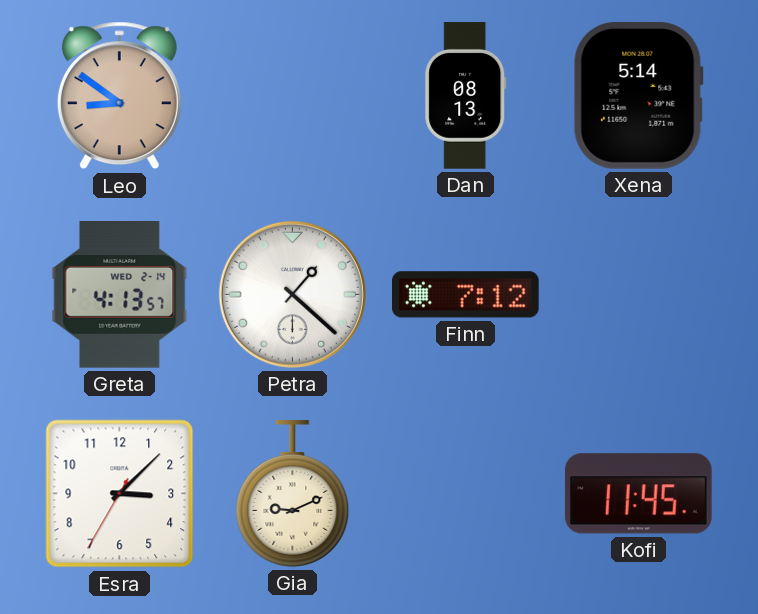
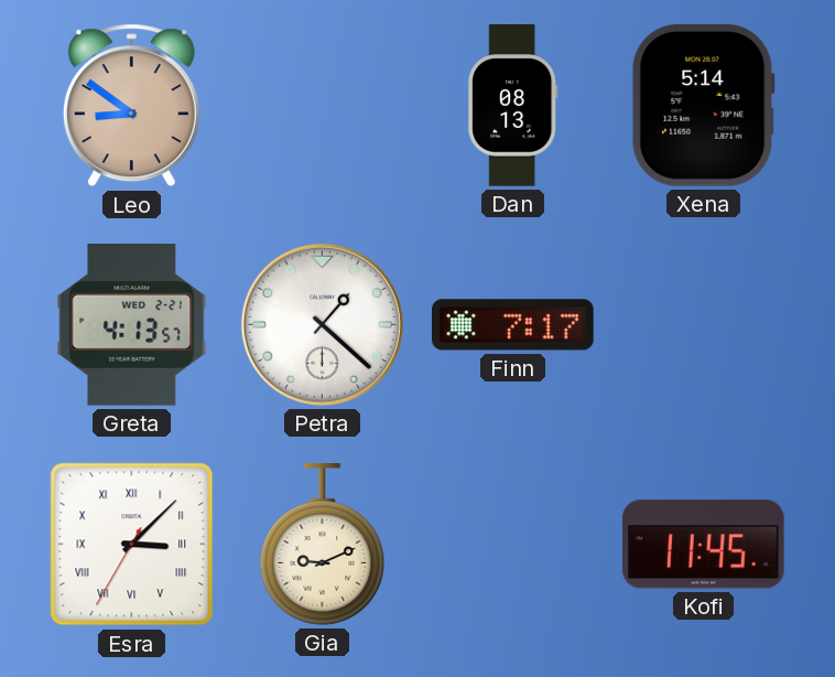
Greta date: WED 2-14 -> WED 2-21 (132, 325)
Finn: 7:12 -> 7:17 (513, 325)
Esra numerals: Arabic -> Roman (132, 545)
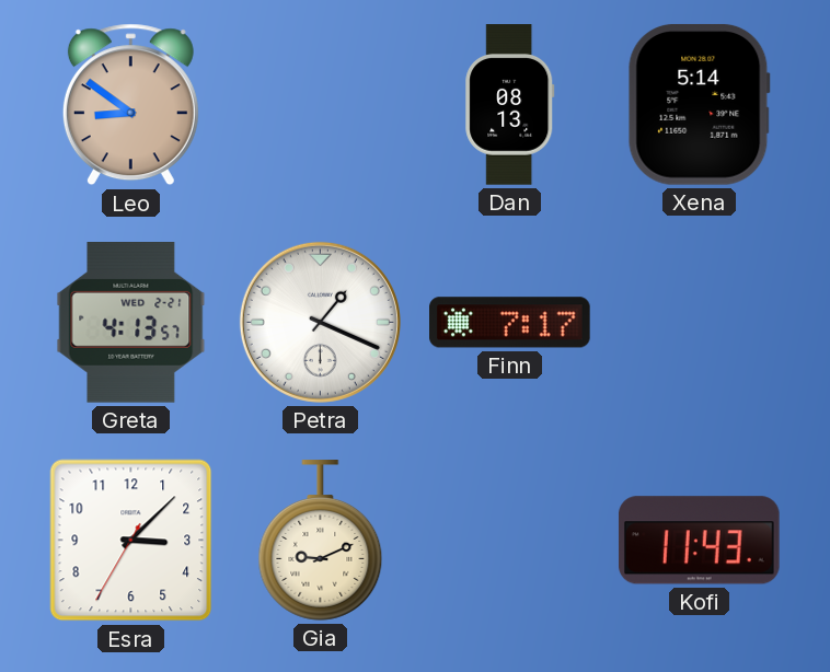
Petra: 1:22 -> 1:19 (320, 322)
Esra numerals: Roman -> Arabic (131, 541)
Kofi: 11:45 -> 11:43 (699, 541)
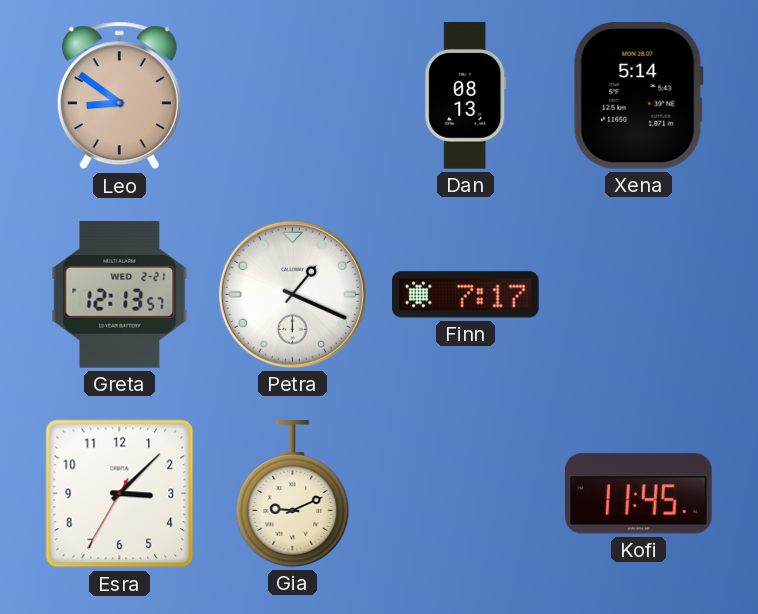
Greta: 4:13 -> 12:13 (120, 295)
Kofi: 11:43 -> 11:45 (638, 494)
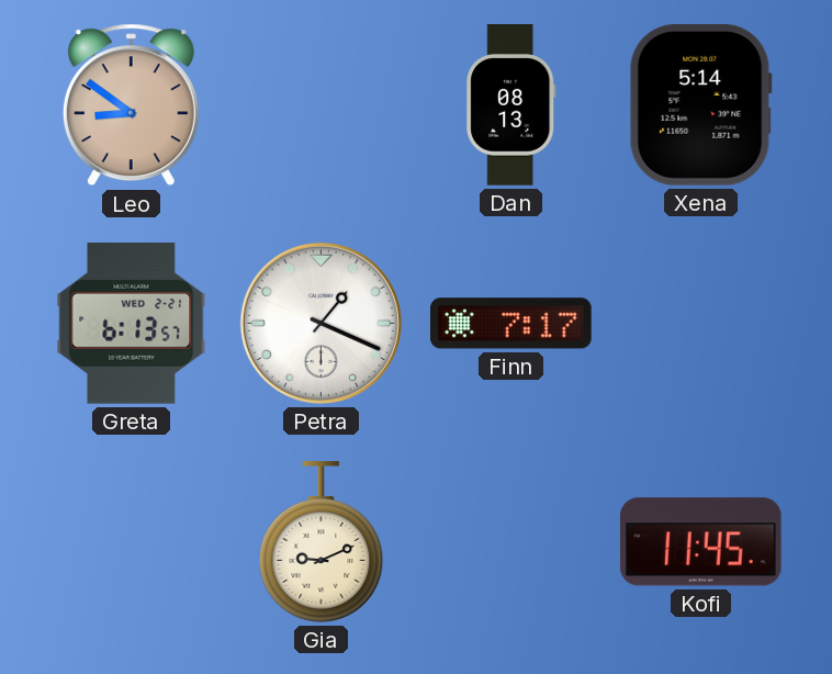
Greta: 12:13 -> 6:13 (132, 324)
Esra: 3:07 -> none (120, 494)
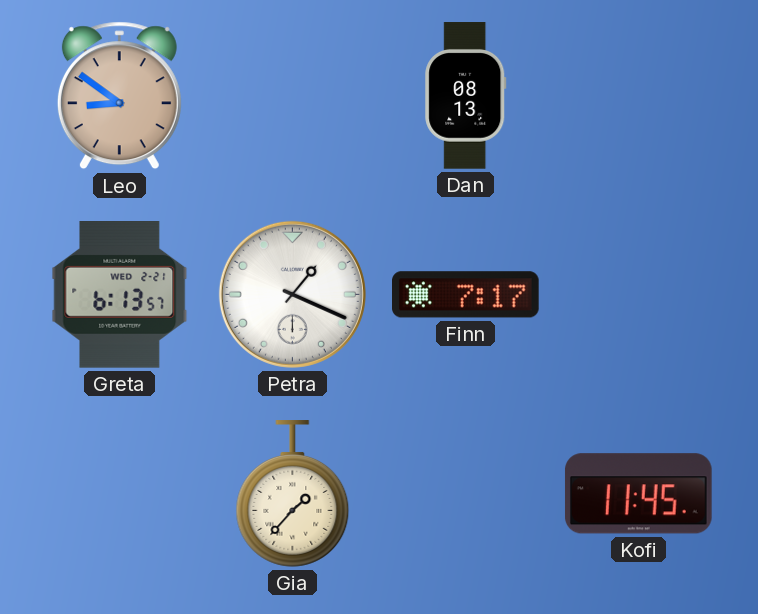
Xena: 5:14 -> none (700, 104)
Gia: 9:11 -> 1:37 (293, 494)
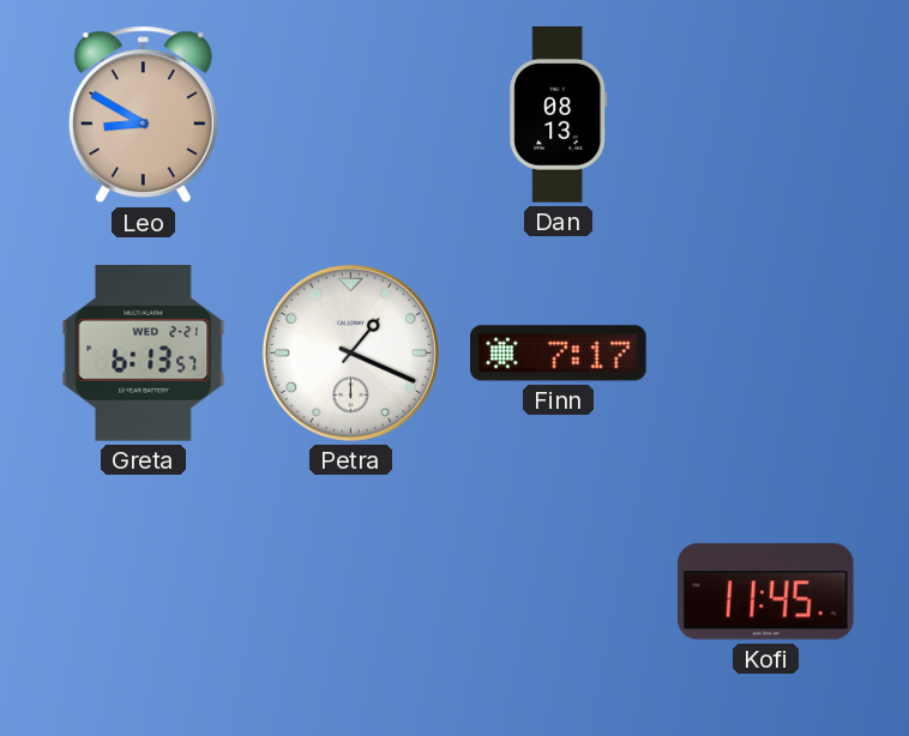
Leo: 8:51 -> 8:50 (143, 115)
Gia: 1:37 -> none (293, 494)
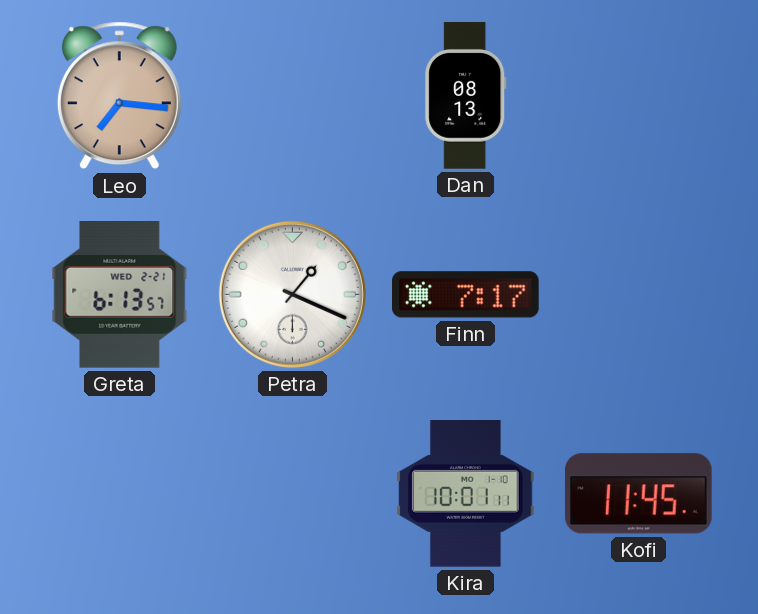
Leo: 8:50 -> 7:16 (119, 96)
Kira: none -> 10:01 (466, 494)
